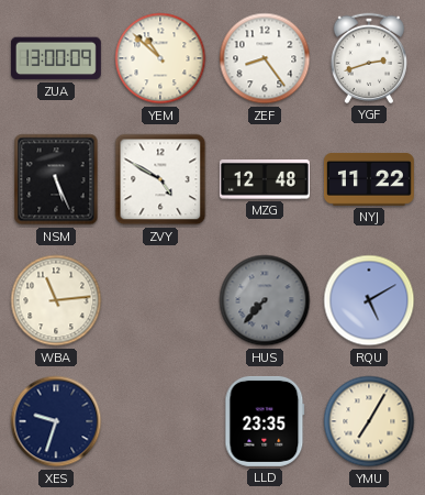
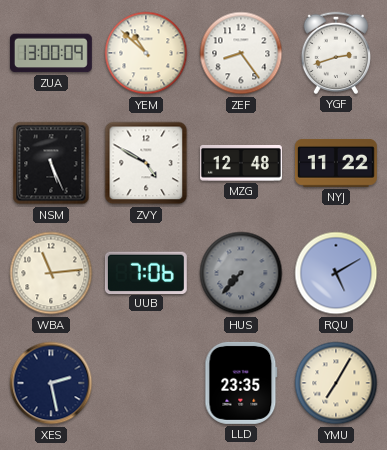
UUB: none -> 7:06 (146, 272)
XES: 9:33 -> 2:28 (51, 383)
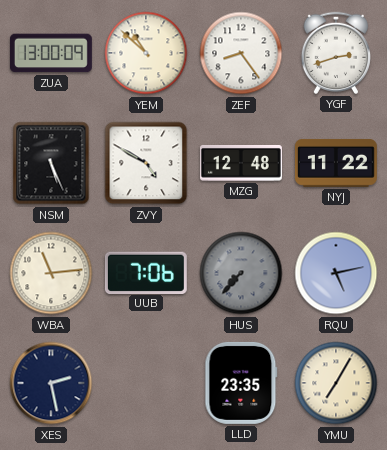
RQU: 5:10 -> 5:13 (336, 273)
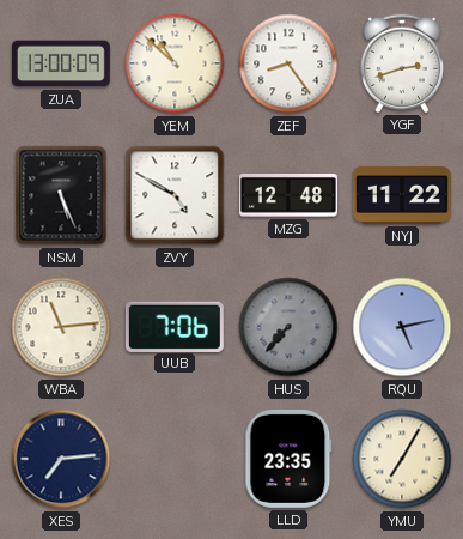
XES: 2:28 -> 7:14 (61, 459)
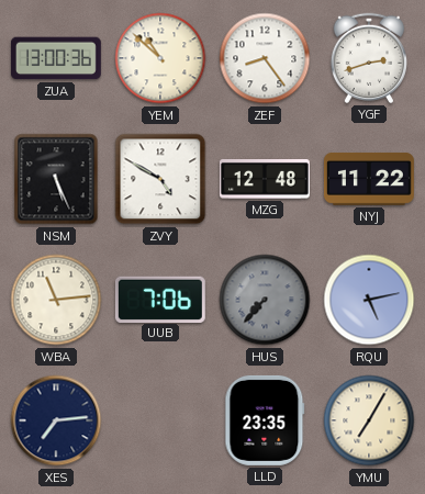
ZUA: 13:00:09 -> 13:00:36 (56, 58)
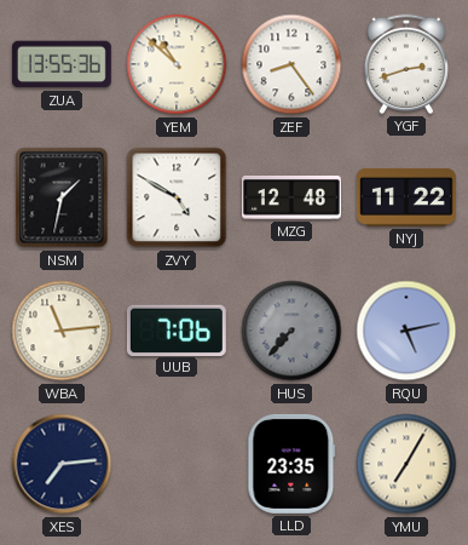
ZUA: 13:00 -> 13:55 (62, 64)
NSM: 5:26 -> 1:32 (62, 197)
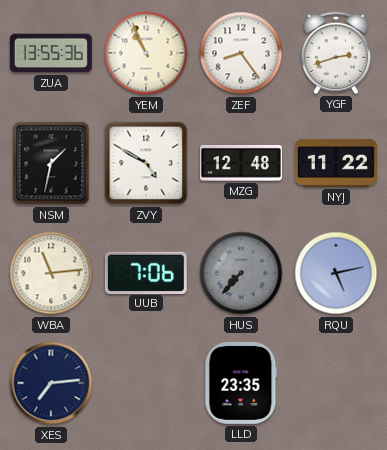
YEM: 10:52 -> 10:56 (146, 53)
YMU: 7:05 -> none (406, 464)
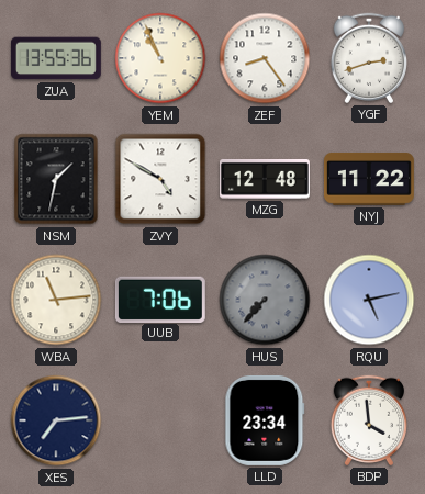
LLD: 23:35 -> 23:34 (265, 420)
BDP: none -> 3:59 (368, 420)
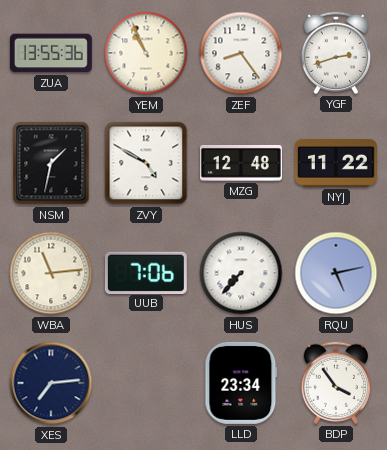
HUS dial: grey -> white (241, 273)
BDP: 3:59 -> 3:54 (335, 383)
